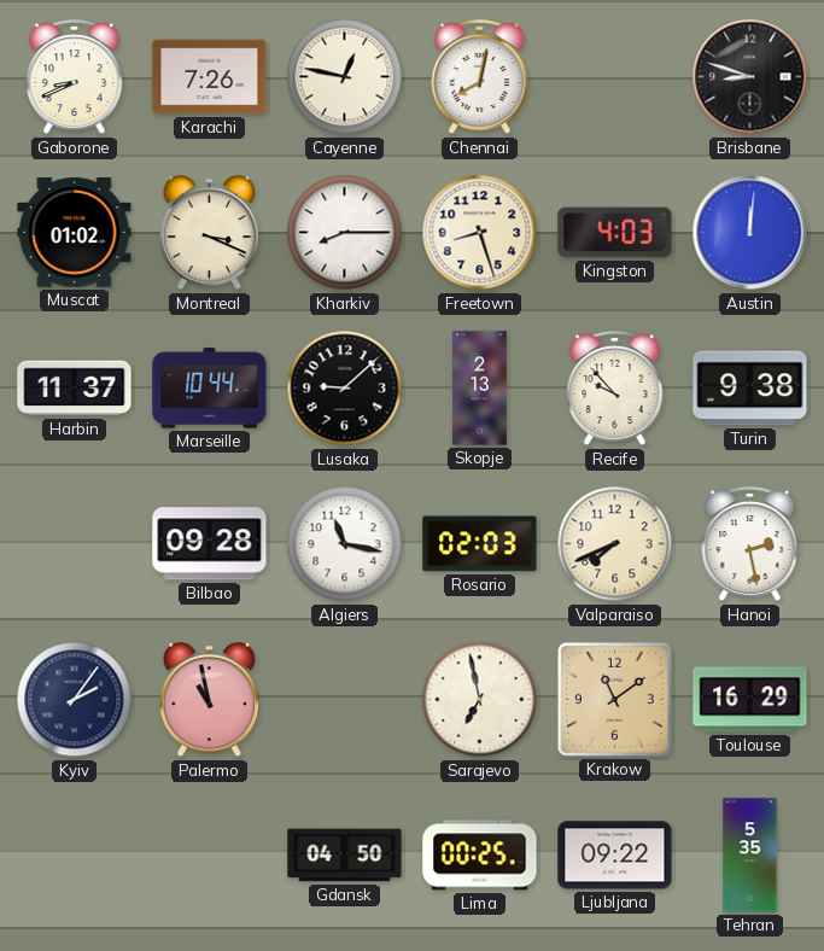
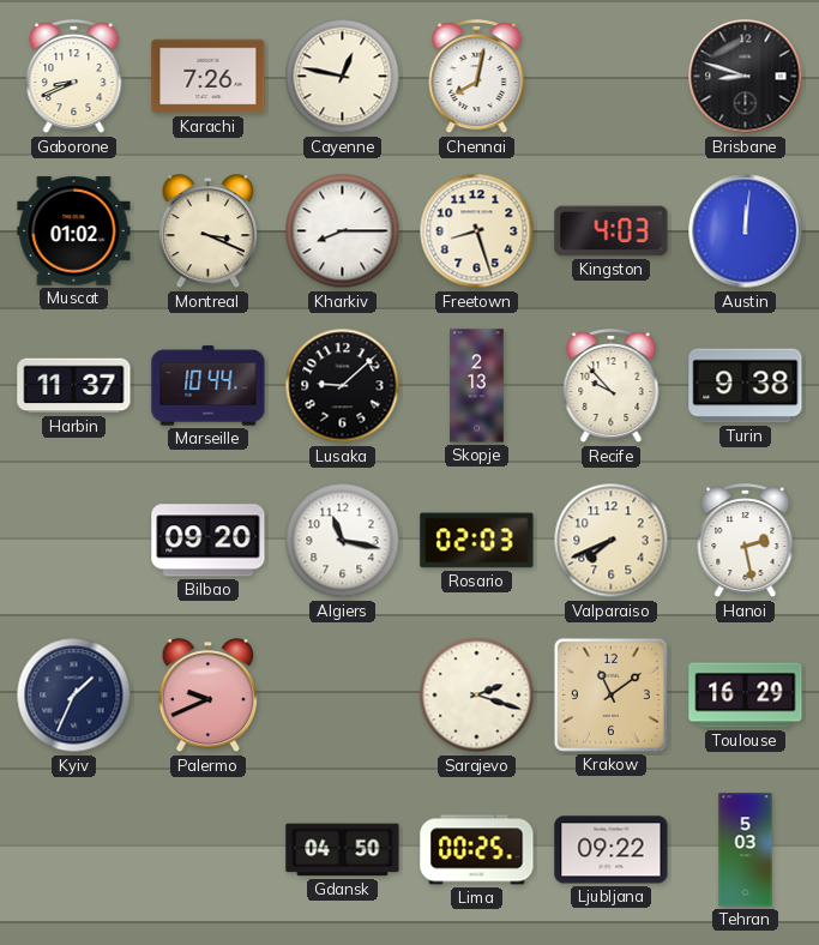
Bilbao: 09:28 -> 09:20 (209, 541)
Kyiv: 2:06 -> 1:34 (74, 696)
Palermo: 10:58 -> 9:41 (209, 696)
Sarajevo: 6:58 -> 2:18 (477, 696)
Tehran: 5:35 -> 5:03 (746, 850)
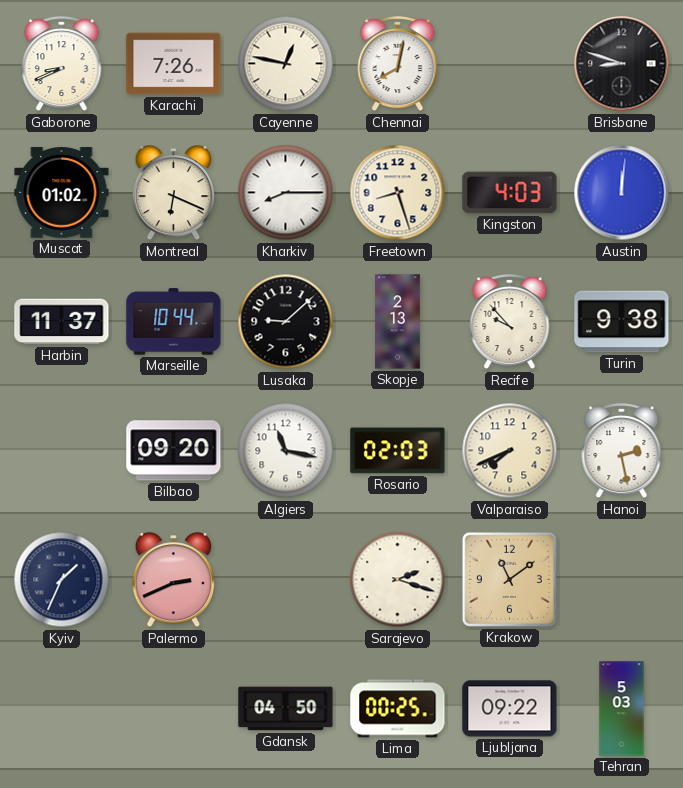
Montreal: 3:19 -> 6:19 (174, 193)
Palermo: 9:41 -> 2:41 (174, 580)
Toulouse: 16:29 -> none (746, 696)
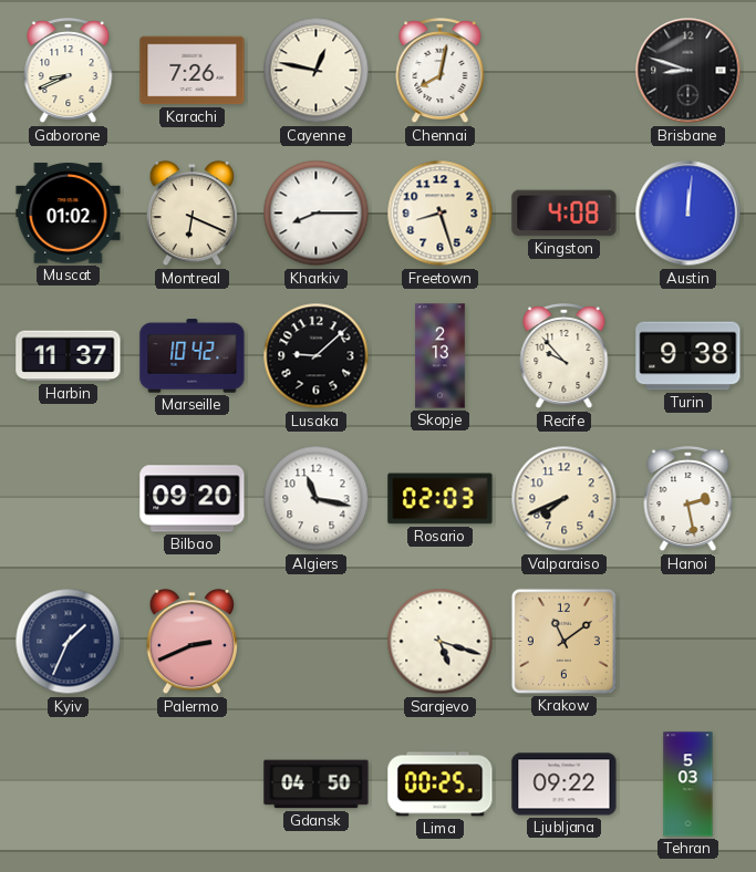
Kingston: 4:03 -> 4:08 (565, 214)
Marseille: 10:44 -> 10:42 (193, 356)
Sarajevo: 2:18 -> 5:18 (441, 642)
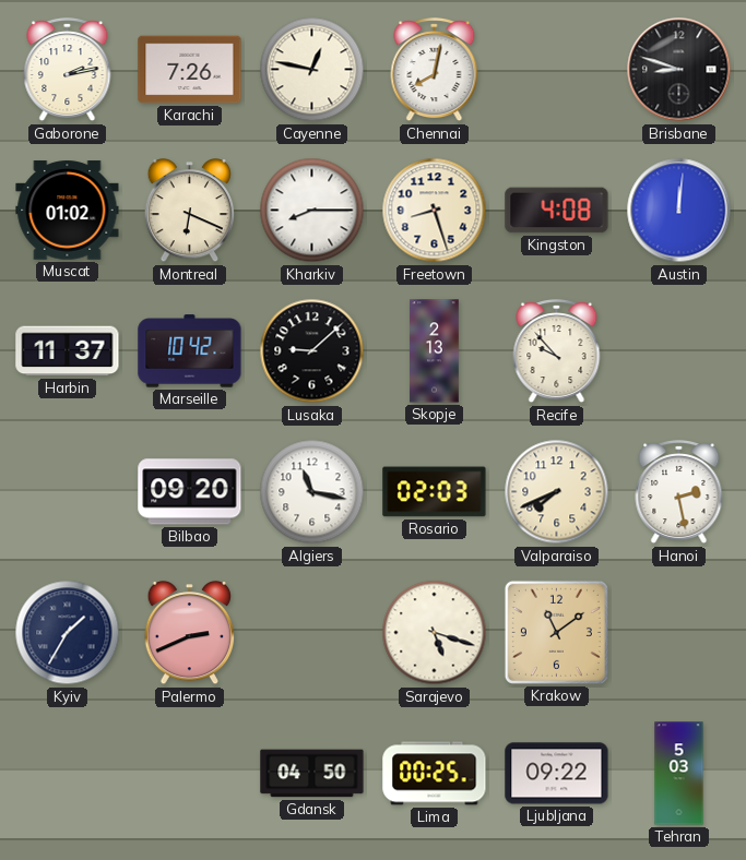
Gaborone: 8:41 -> 2:13 (68, 71)
Turin: 9:38 -> none (688, 356)
Kyiv: 1:34 -> 1:35 (68, 633)
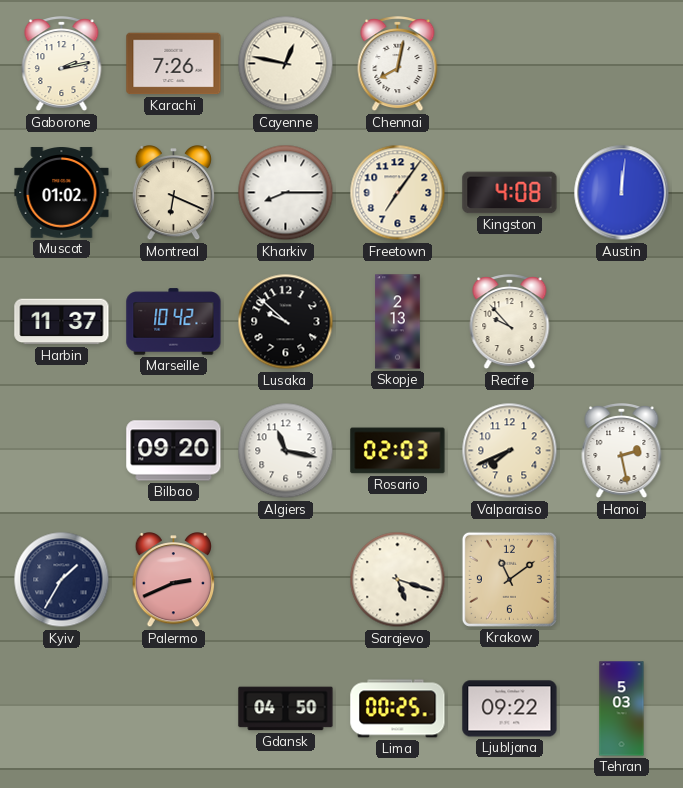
Brisbane: 8:48 -> none (679, 70)
Freetown: 8:27 -> 7:06 (398, 193)
Lusaka: 9:08 -> 9:52 (286, 322)
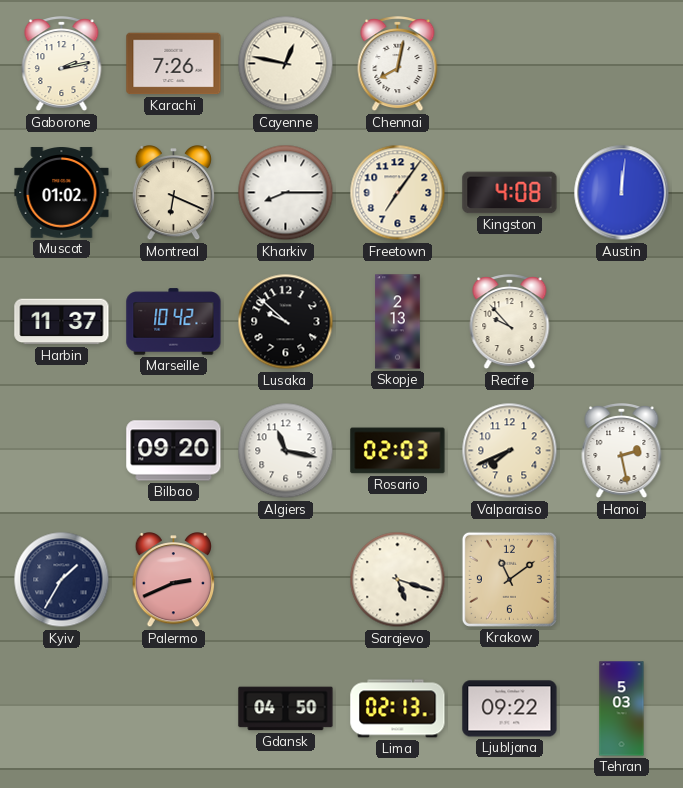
Lima: 00:25 -> 02:13 (398, 709)
